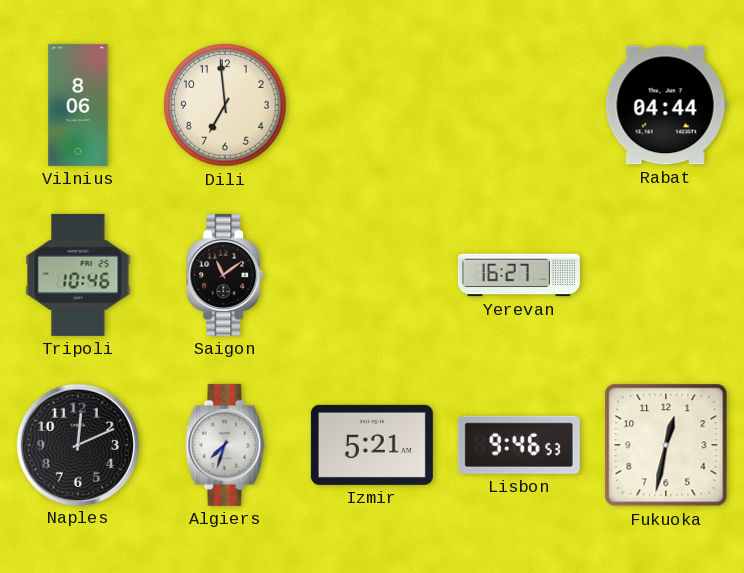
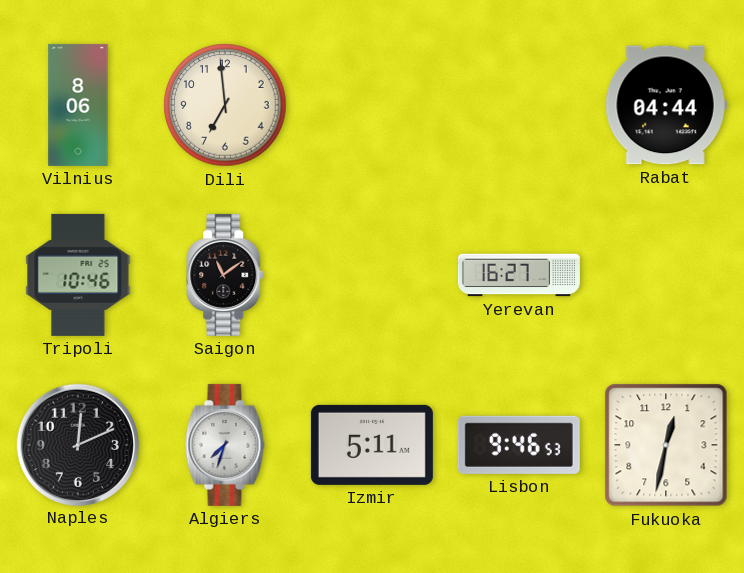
Izmir: 5:21 -> 5:11 (372, 445)
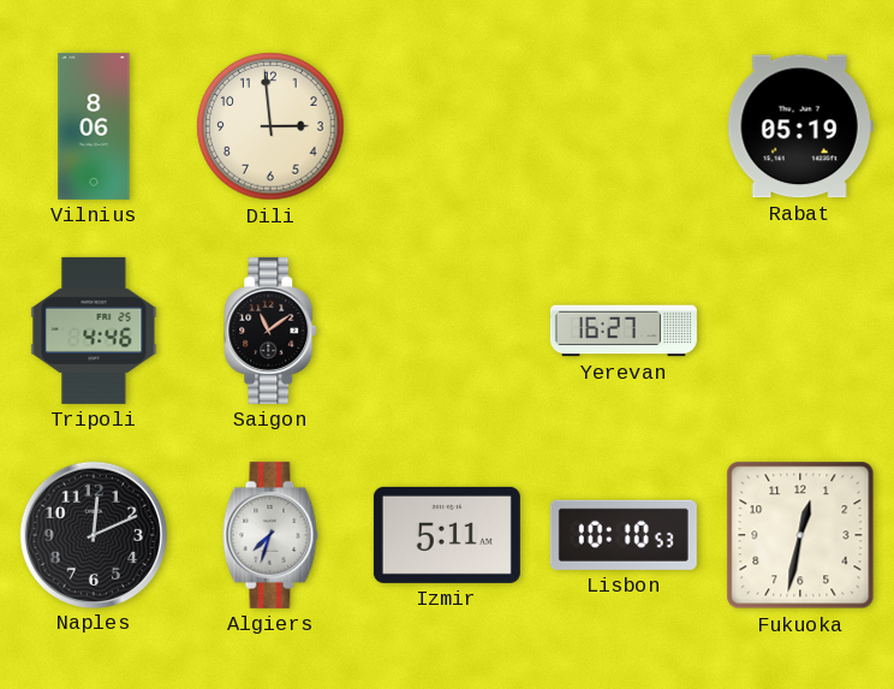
Dili: 6:59 -> 2:59 (270, 126)
Rabat: 04:44 -> 05:19 (800, 126)
Tripoli: 10:46 -> 4:46 (94, 331)
Lisbon: 9:46 -> 10:10 (624, 535)
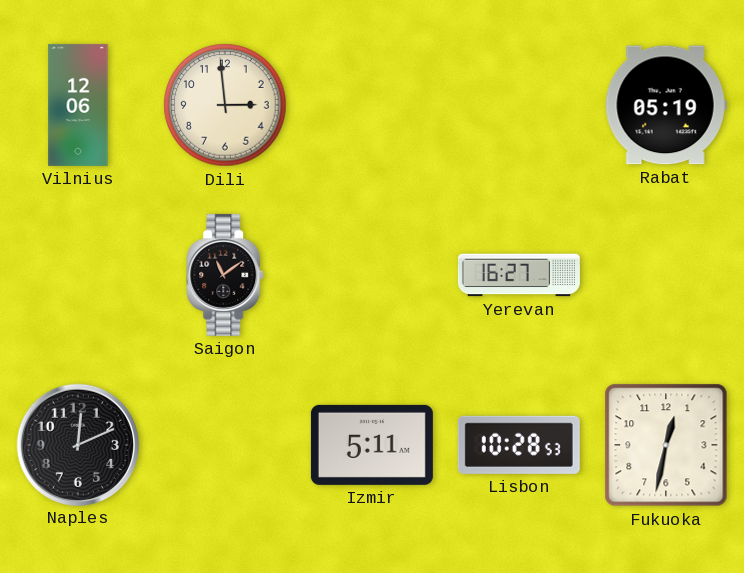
Vilnius: 8:06 -> 12:06 (78, 105)
Tripoli: 4:46 -> none (94, 331)
Algiers: 7:33 -> none (270, 535)
Lisbon: 10:10 -> 10:28 (519, 445)
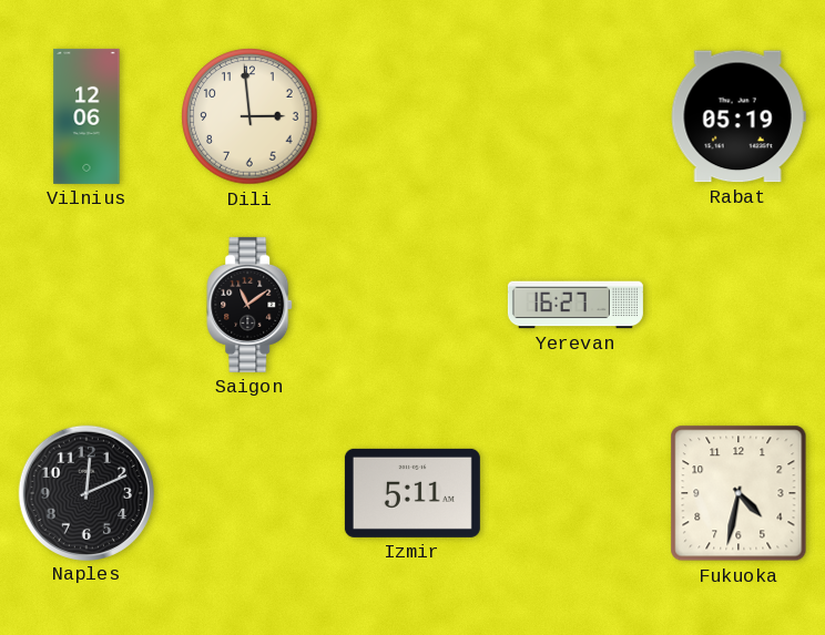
Lisbon: 10:28 -> none (519, 445)
Fukuoka: 12:32 -> 4:32 (739, 493)
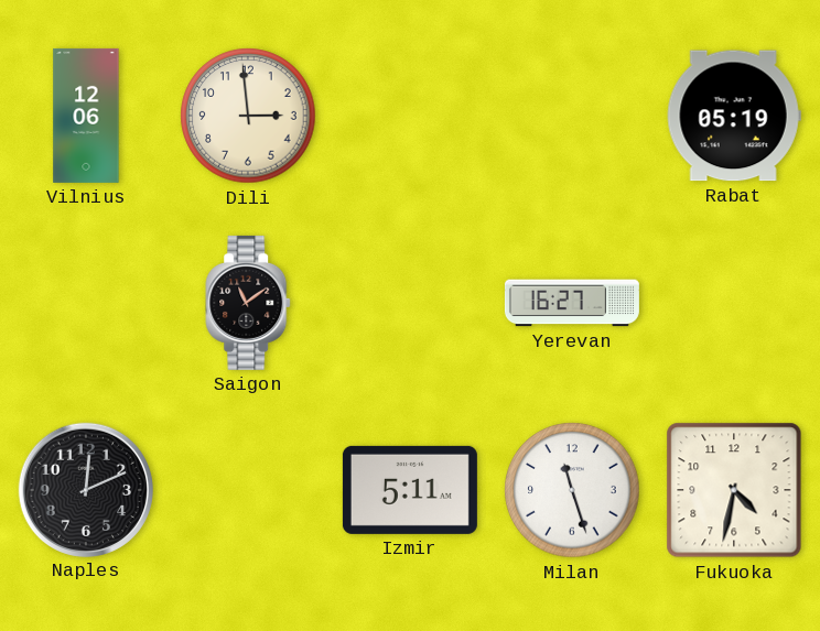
Milan: none -> 11:27 (572, 490)
